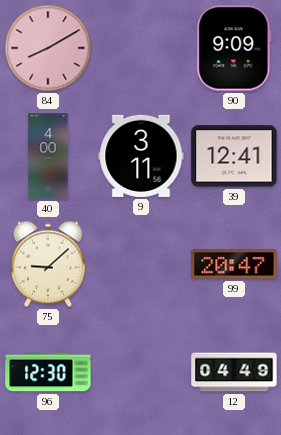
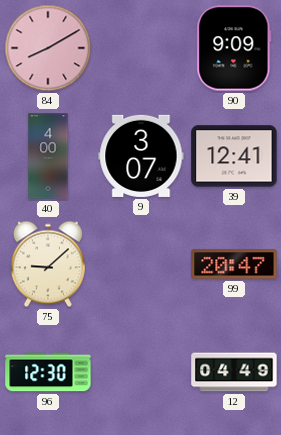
9: 3:11 -> 3:07 (141, 156)
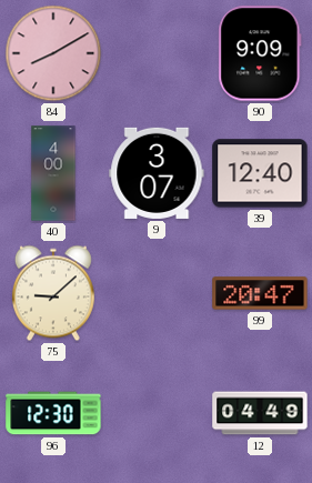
39: 12:41 -> 12:40 (260, 173)
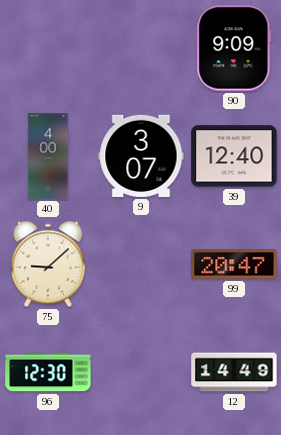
84: 8:10 -> none (53, 53)
12: 04:49 -> 14:49 (234, 372)
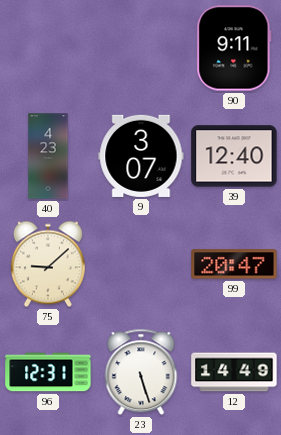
90: 9:09 -> 9:11 (234, 48)
40: 4:00 -> 4:23 (48, 156)
96: 12:30 -> 12:31 (48, 372)
23: none -> 5:27 (141, 372)
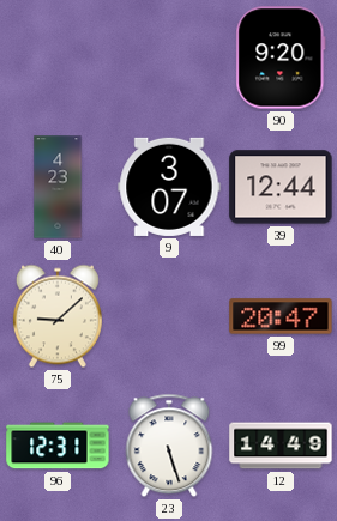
90: 9:11 -> 9:20 (281, 57)
39: 12:40 -> 12:44 (281, 187)
